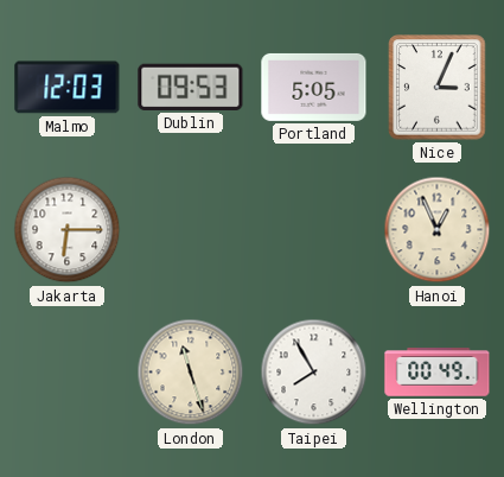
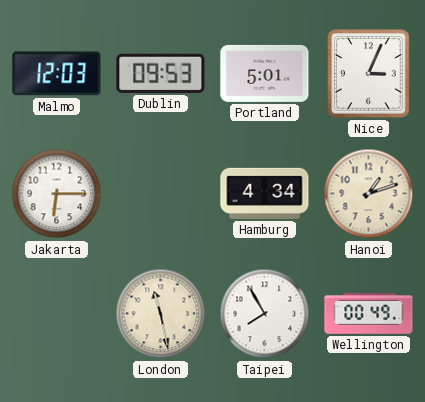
Portland: 5:05 -> 5:01 (265, 73)
Hamburg: none -> 4:34 (265, 193)
Hanoi: 12:56 -> 1:12 (369, 194)
London: 11:27 -> 11:28 (161, 314)
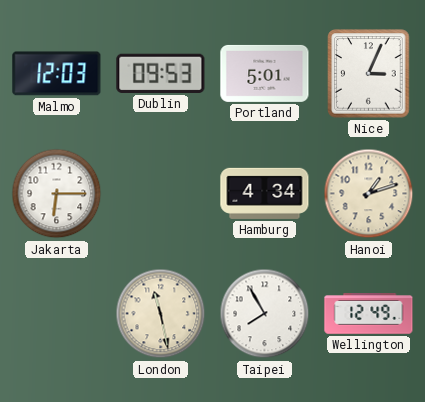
Wellington: 00:49 -> 12:49 (369, 314)
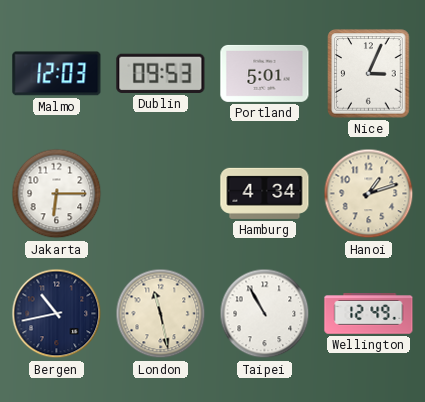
Bergen: none -> 10:43 (57, 314)
Taipei: 7:55 -> 10:55 (265, 314)
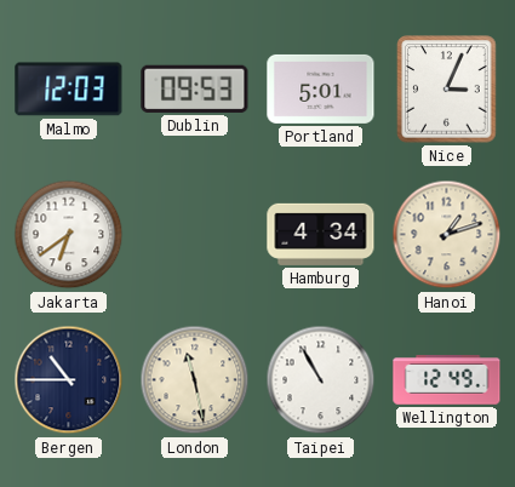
Jakarta: 6:15 -> 6:39 (69, 235)
Bergen: 10:43 -> 10:45 (69, 380)
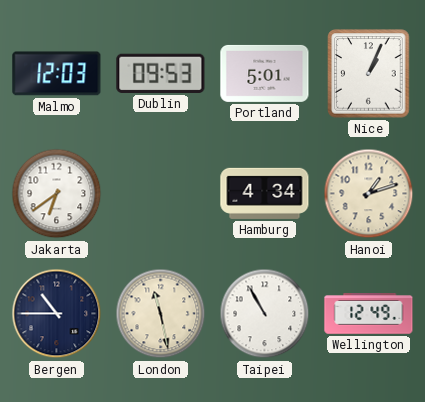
Nice: 3:04 -> 1:04 (369, 74)
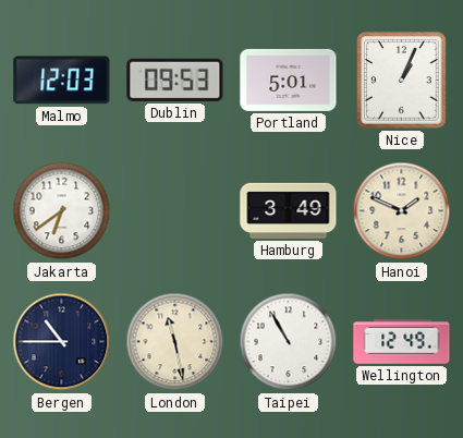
Hamburg: 4:34 -> 3:49 (289, 210)
Hanoi: 1:12 -> 1:49 (402, 211)
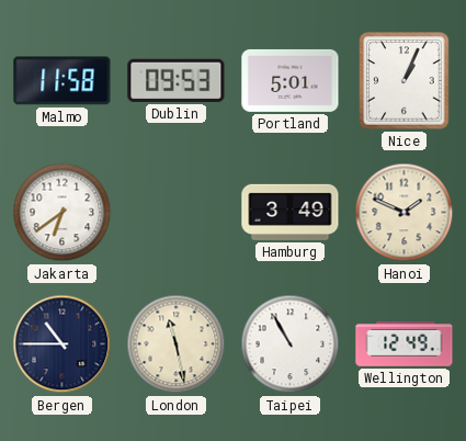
Malmo: 12:03 -> 11:58 (62, 81)
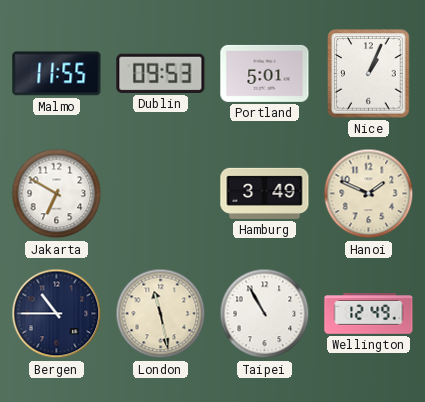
Malmo: 11:58 -> 11:55 (57, 74)
Jakarta: 6:39 -> 6:50 (57, 194)
